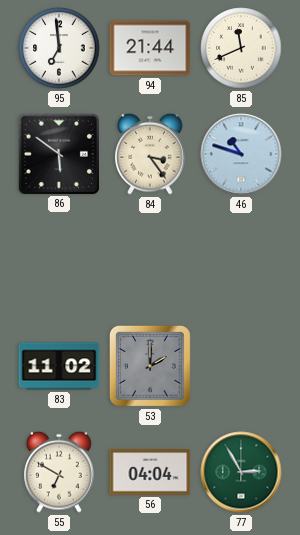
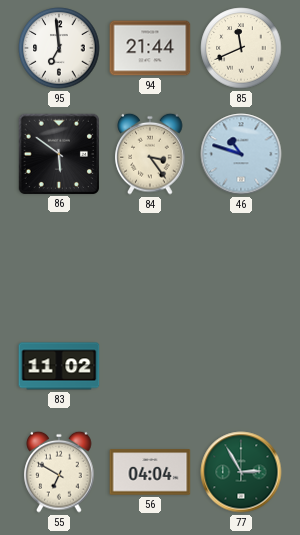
53: 2:00 -> none (150, 366)
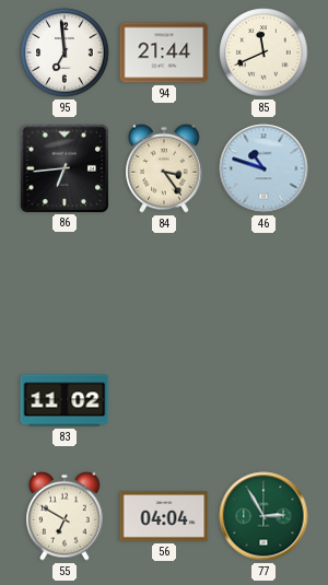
86: 5:51 -> 6:44 (63, 167)
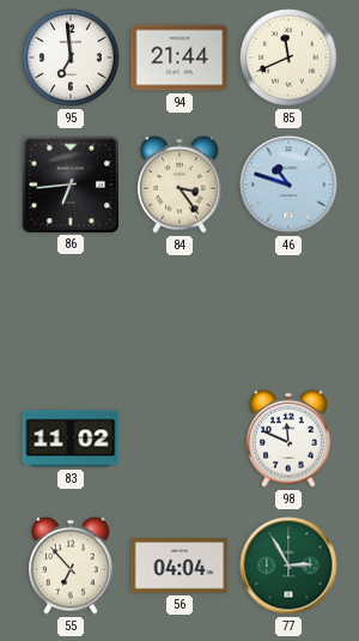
98: none -> 11:49 (288, 439)
55: 6:50 -> 6:53 (71, 566)
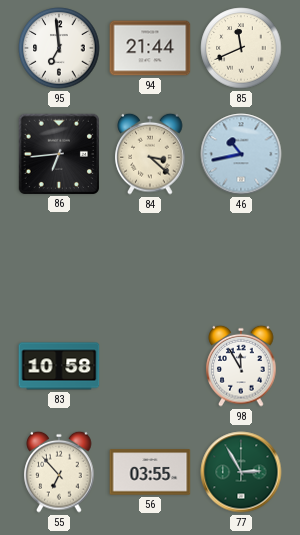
84: 3:24 -> 3:22 (150, 154)
46: 10:48 -> 10:43 (241, 154)
83: 11:02 -> 10:58 (59, 366)
98: 11:49 -> 11:55 (241, 366)
56: 04:04 -> 03:55 (150, 472)
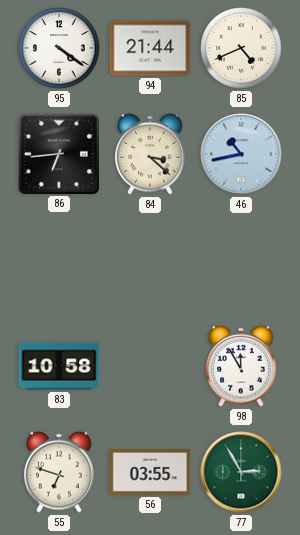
95: 6:59 -> 4:21 (59, 48)
85: 11:41 -> 4:41 (241, 48)
55: 6:53 -> 6:48 (59, 472)
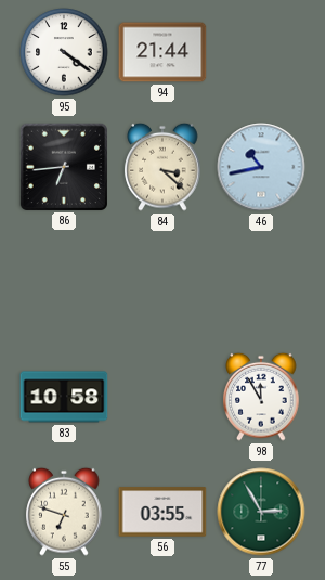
85: 4:41 -> none (241, 48)
